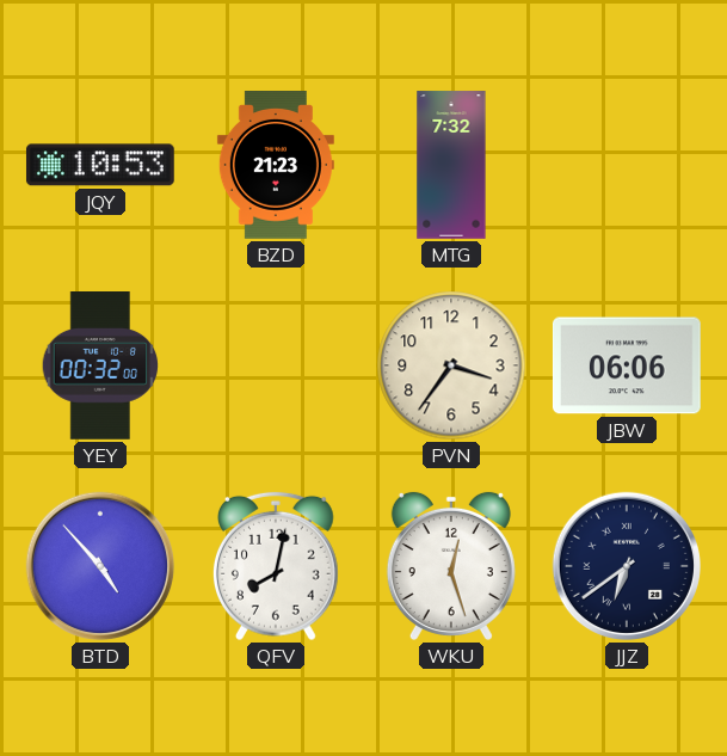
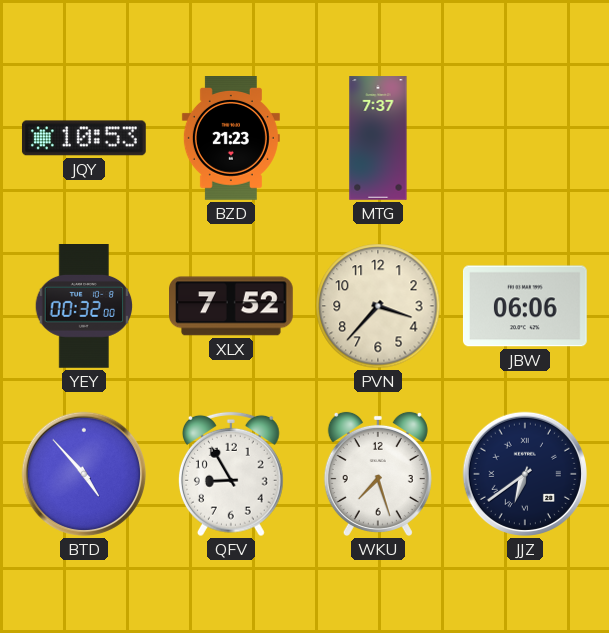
MTG: 7:32 -> 7:37 (378, 138)
XLX: none -> 7:52 (232, 306)
PVN: 3:36 -> 3:37 (378, 306)
QFV: 8:02 -> 8:55 (231, 474)
WKU: 12:27 -> 7:27 (378, 474)
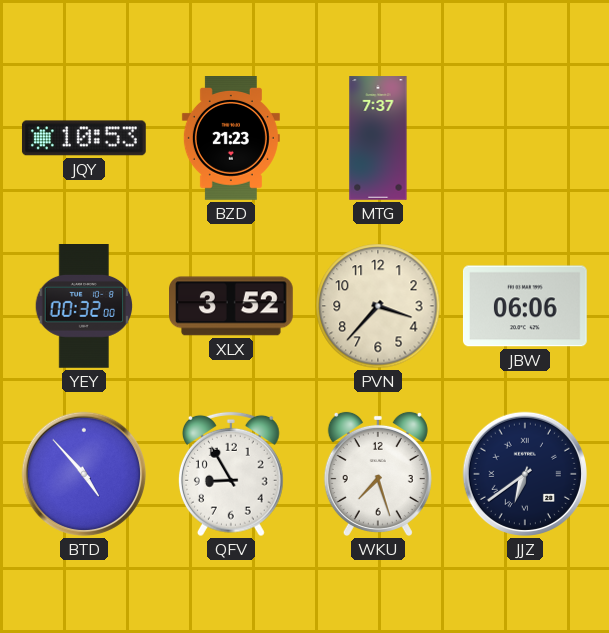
XLX: 7:52 -> 3:52 (232, 306)
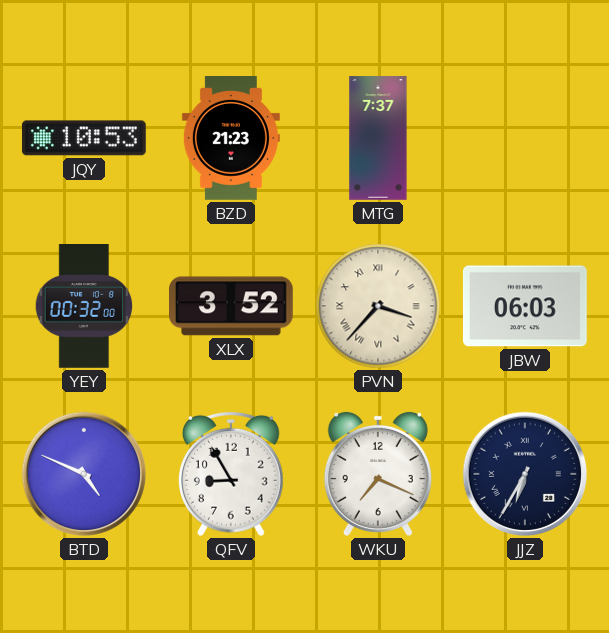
PVN numerals: Arabic -> Roman (378, 306)
JBW: 06:06 -> 06:03 (525, 306)
BTD: 4:53 -> 4:49 (84, 474)
WKU: 7:27 -> 7:19 (378, 474)
JJZ: 6:39 -> 6:35 (525, 474)
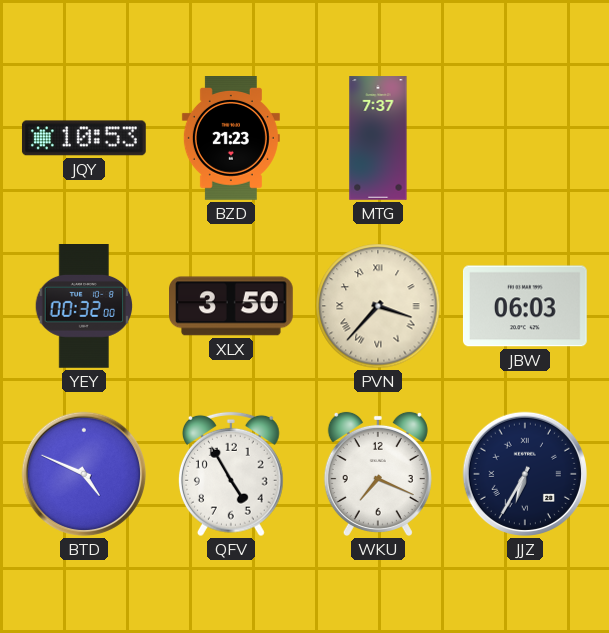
XLX: 3:52 -> 3:50 (232, 306)
QFV: 8:55 -> 4:55 (231, 474)
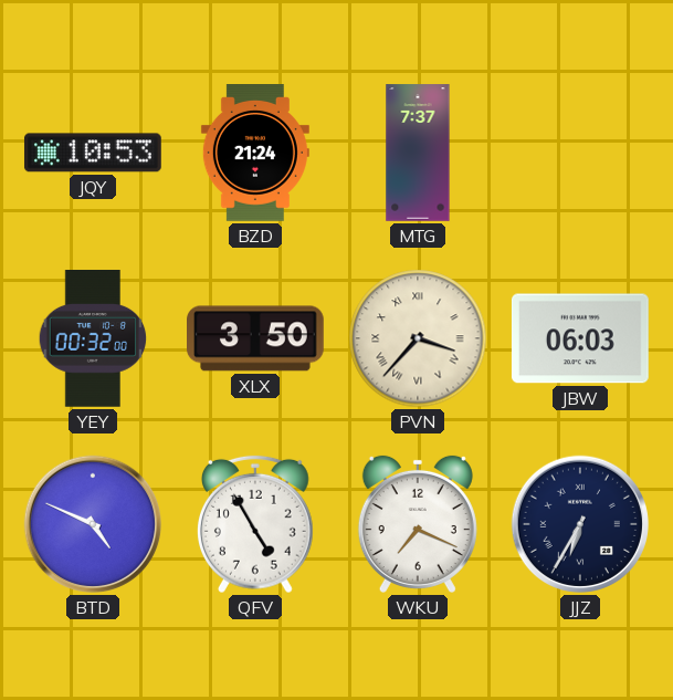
BZD: 21:23 -> 21:24 (255, 154)
